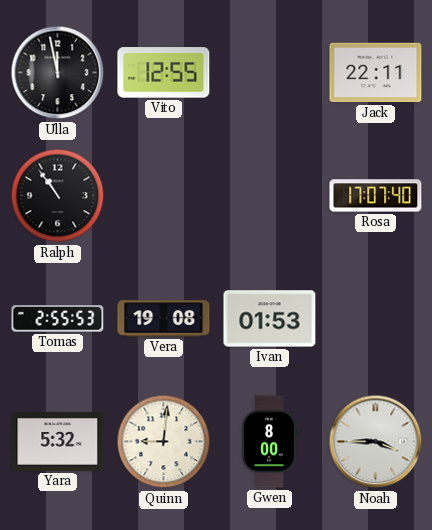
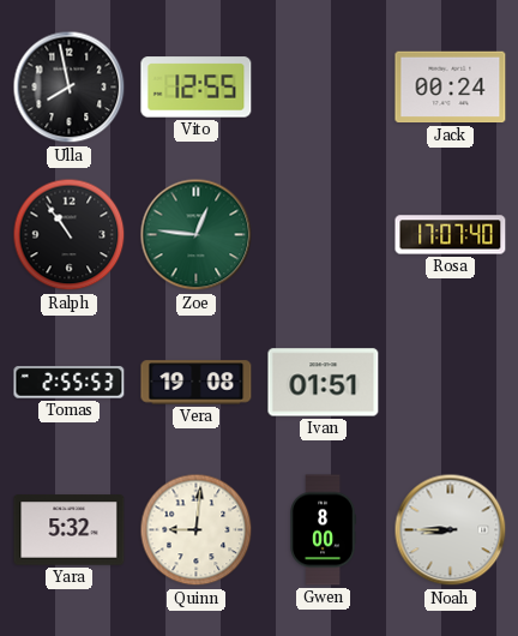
Ulla: 11:58 -> 7:58 (70, 88)
Jack: 22:11 -> 00:24 (451, 88)
Zoe: none -> 12:46 (197, 235)
Ivan: 01:53 -> 01:51 (324, 383)
Noah: 3:45 -> 8:45 (451, 530)
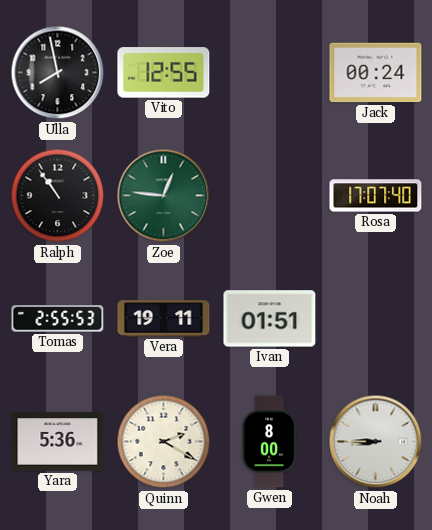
Vera: 19:08 -> 19:11 (164, 319)
Yara: 5:32 -> 5:36 (58, 442)
Quinn: 9:01 -> 2:20 (164, 442)
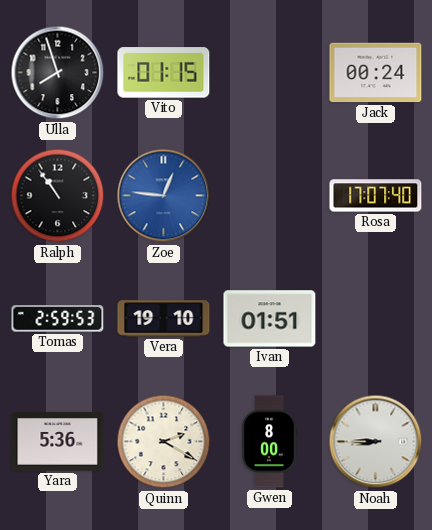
Ulla: 7:58 -> 7:57 (58, 73)
Vito: 12:55 -> 01:15 (164, 73)
Zoe dial: green -> blue (164, 196)
Tomas: 2:55 -> 2:59 (58, 319)
Vera: 19:11 -> 19:10 (164, 319)
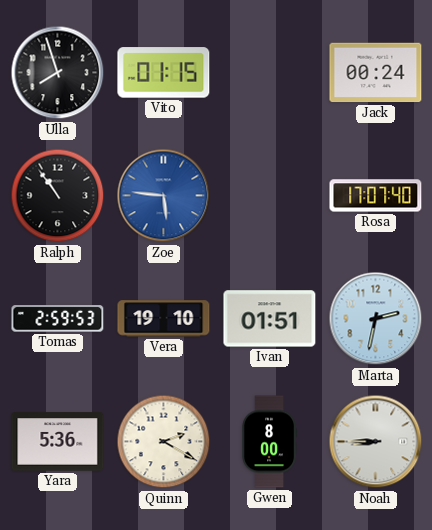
Zoe: 12:46 -> 5:46 (164, 196)
Marta: none -> 2:32 (376, 319)
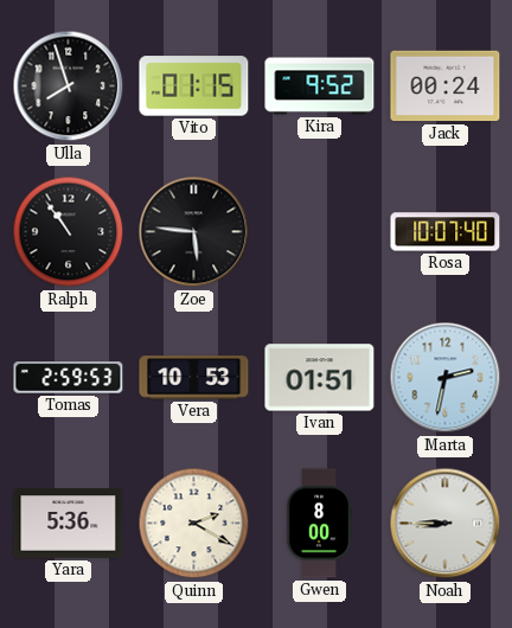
Kira: none -> 9:52 (320, 86)
Zoe dial: blue -> black (194, 232)
Rosa: 17:07 -> 10:07 (446, 232)
Vera: 19:10 -> 10:53 (194, 378)
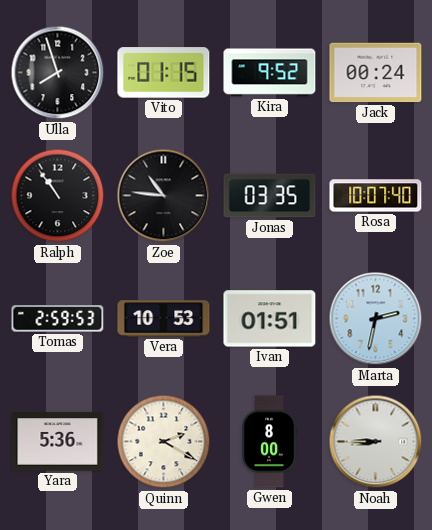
Zoe: 5:46 -> 10:46 (164, 196)
Jonas: none -> 03:35 (270, 196)
